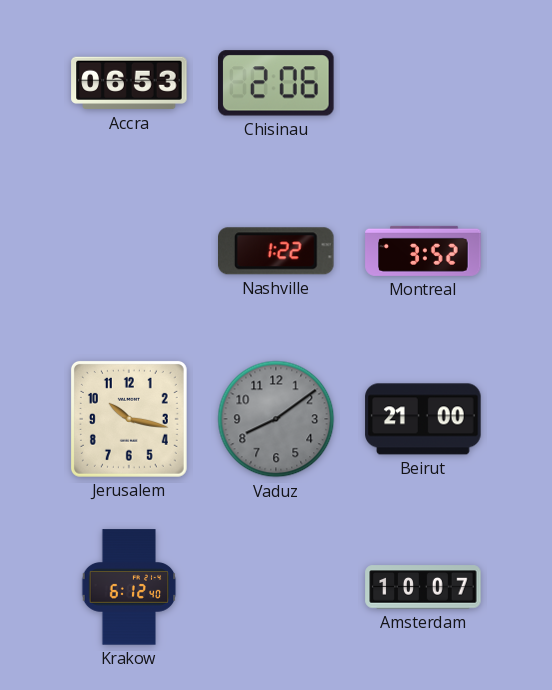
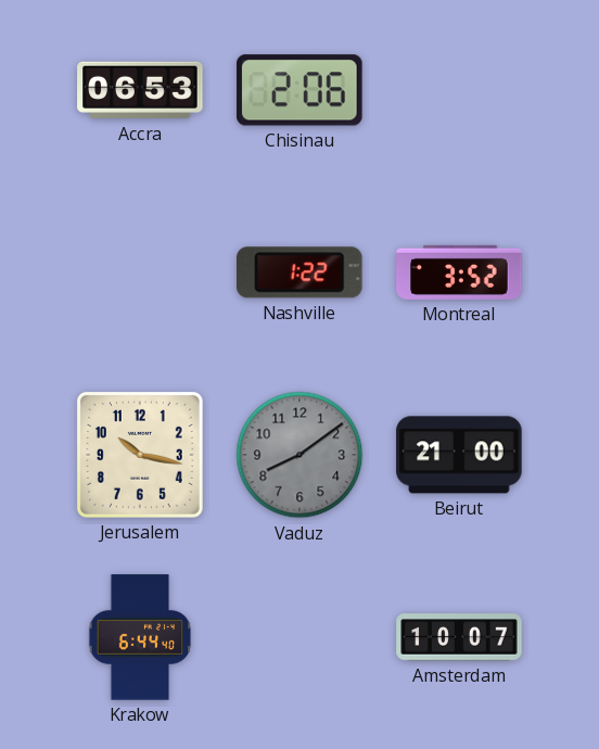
Krakow: 6:12 -> 6:44 (140, 637)
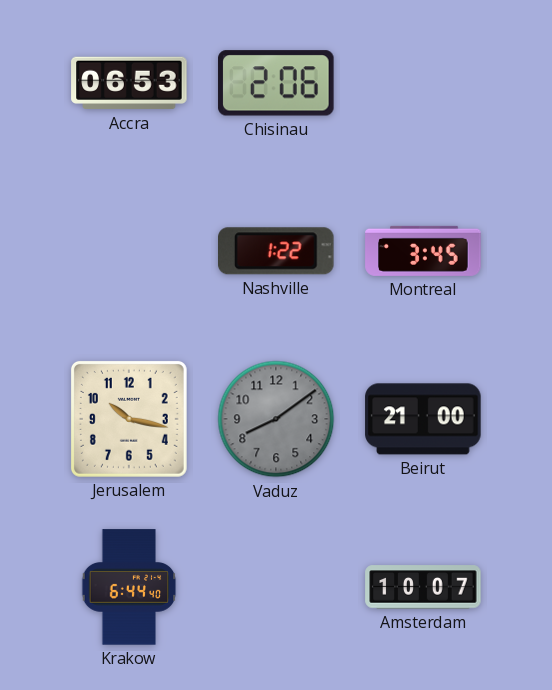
Montreal: 3:52 -> 3:45 (423, 251)
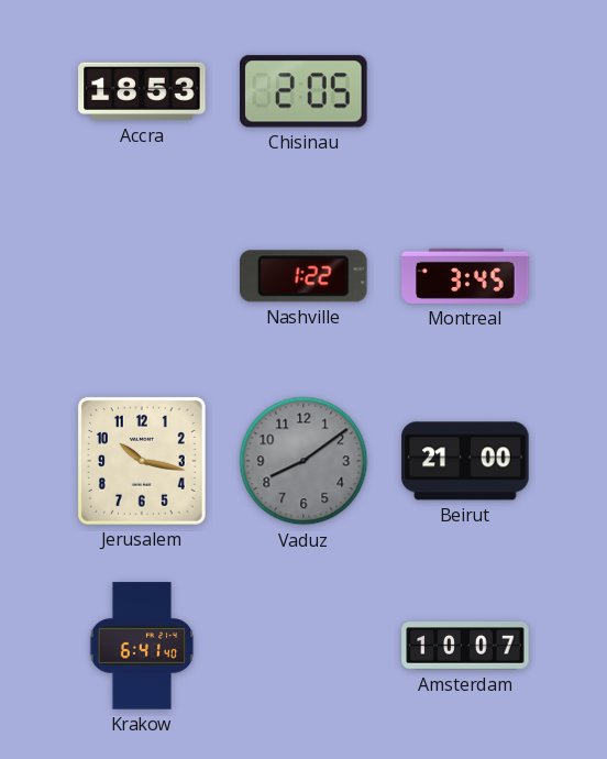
Accra: 06:53 -> 18:53 (142, 91)
Chisinau: 2:06 -> 2:05 (304, 91)
Krakow: 6:44 -> 6:41 (142, 646)
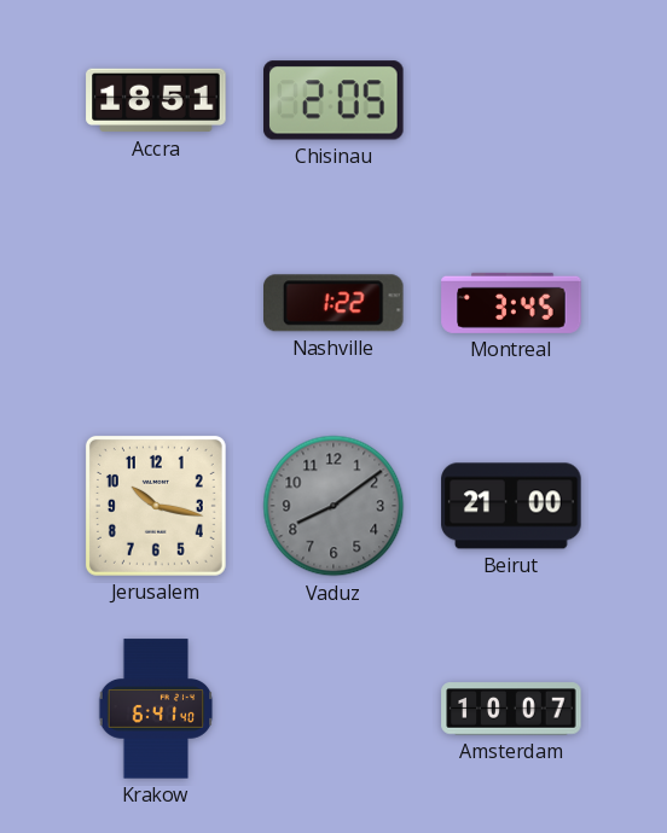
Accra: 18:53 -> 18:51 (156, 100)
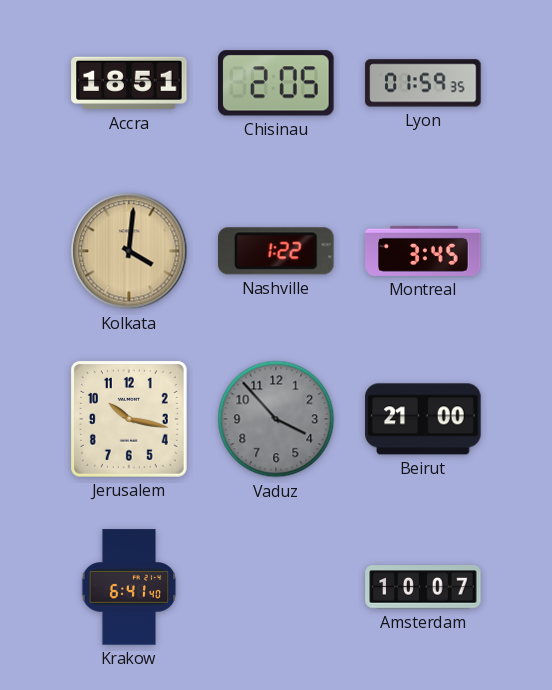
Lyon: none -> 01:59 (423, 83)
Kolkata: none -> 4:01 (129, 251)
Vaduz: 8:09 -> 3:53 (276, 419)
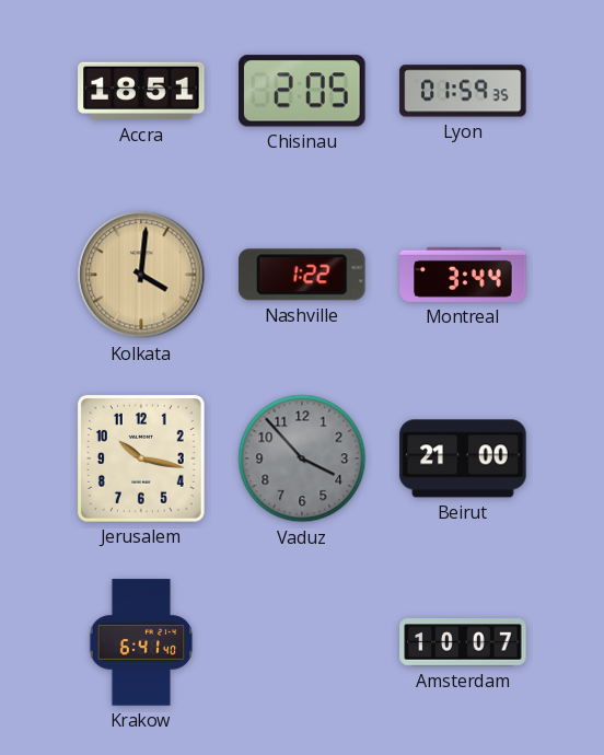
Montreal: 3:45 -> 3:44 (463, 275)
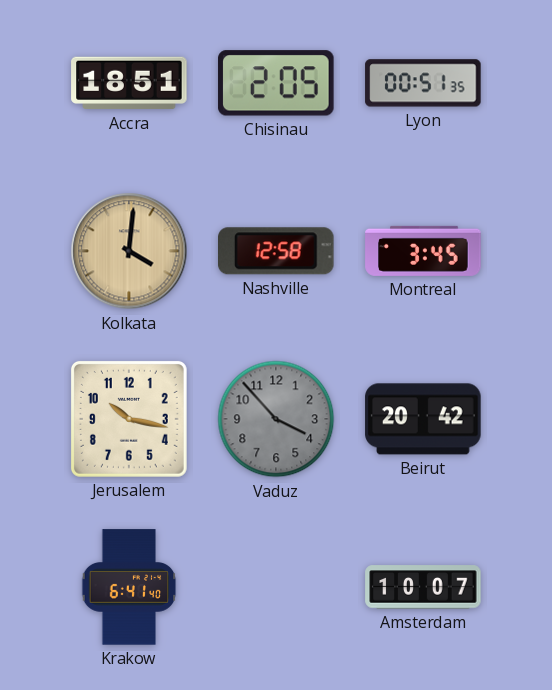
Lyon: 01:59 -> 00:51 (423, 83)
Nashville: 1:22 -> 12:58 (277, 251)
Montreal: 3:44 -> 3:45 (423, 251)
Beirut: 21:00 -> 20:42 (423, 419)
